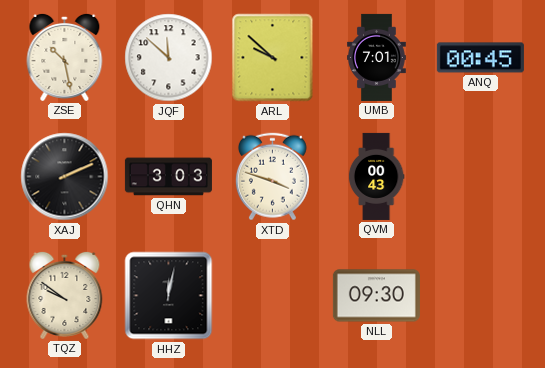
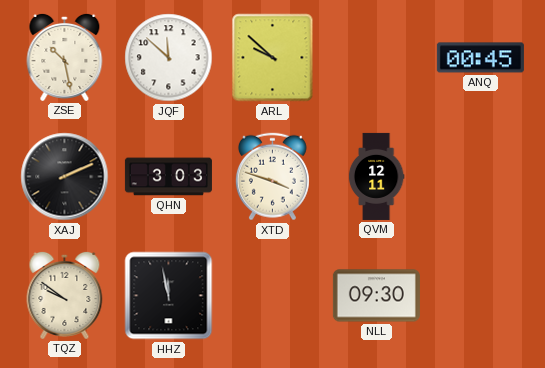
UMB: 7:01 -> none (377, 57)
QVM: 00:43 -> 12:11 (376, 176)
HHZ: 12:02 -> 11:58 (169, 296)
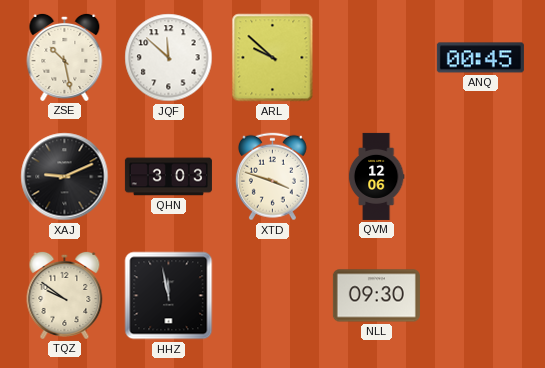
XAJ: 2:11 -> 9:11 (65, 177)
QVM: 12:11 -> 12:06 (376, 176)
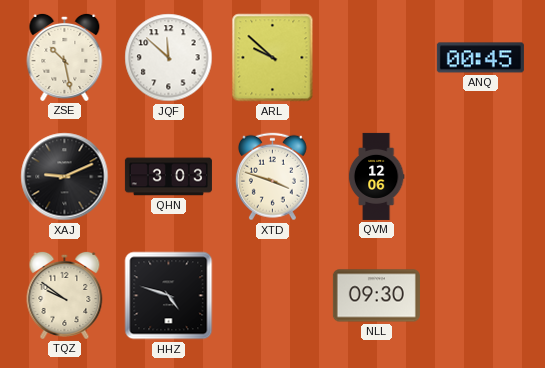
HHZ: 11:58 -> 4:48 (169, 296)
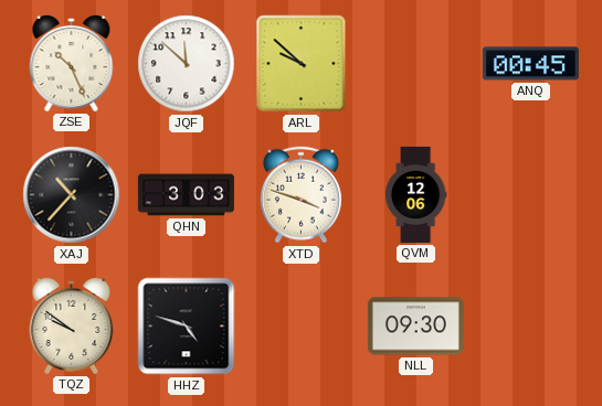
ZSE: 10:28 -> 10:26 (72, 63)
XAJ: 9:11 -> 10:37 (72, 195)
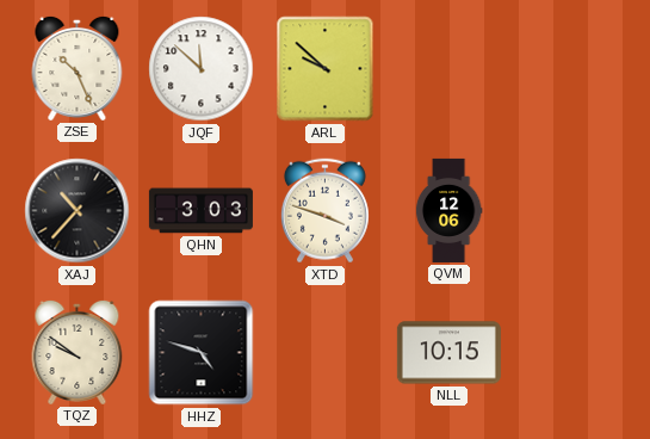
ANQ: 00:45 -> none (530, 64)
NLL: 09:30 -> 10:15 (448, 353)
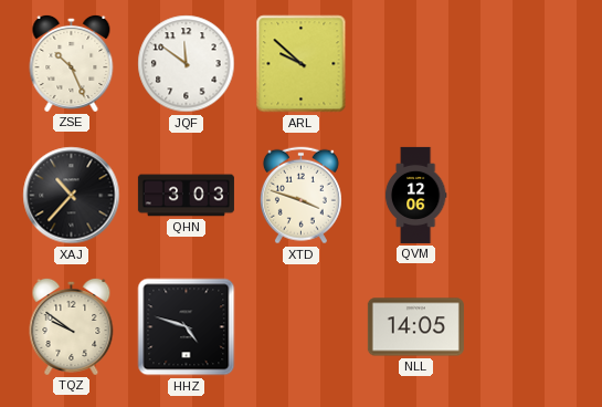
JQF: 11:52 -> 11:51 (187, 64)
NLL: 10:15 -> 14:05 (415, 327)
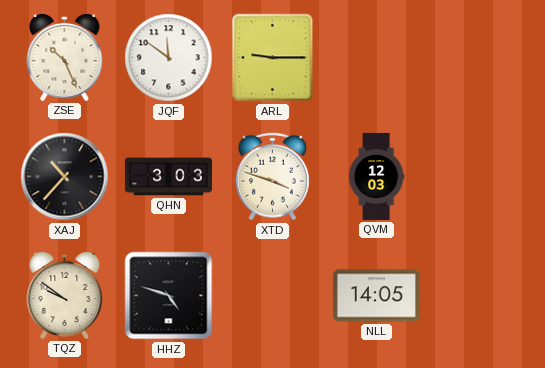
ARL: 9:52 -> 9:15 (273, 58)
QVM: 12:06 -> 12:03 (376, 176)
